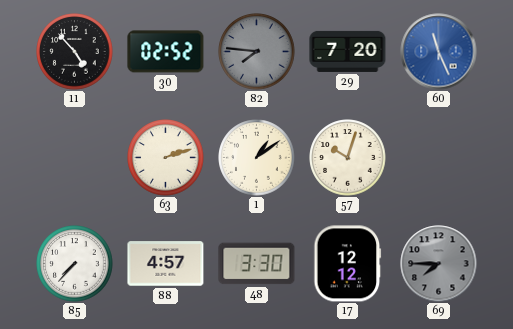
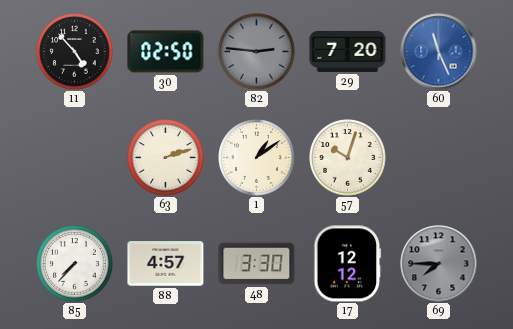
30: 02:52 -> 02:50 (166, 52)
82: 7:46 -> 2:46 (257, 52)
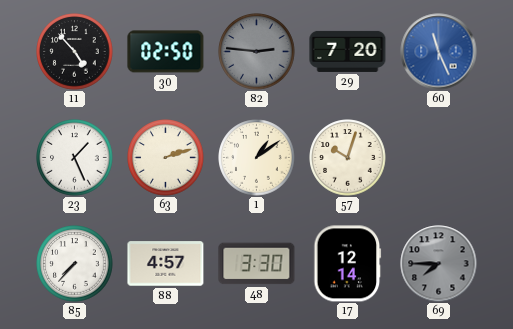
23: none -> 1:26 (75, 158)
17: 12:12 -> 12:14 (348, 264)
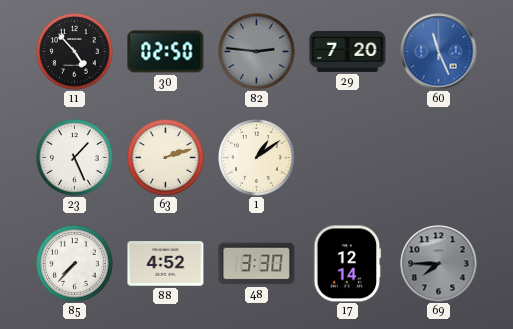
57: 10:03 -> none (348, 158)
88: 4:57 -> 4:52 (166, 264)
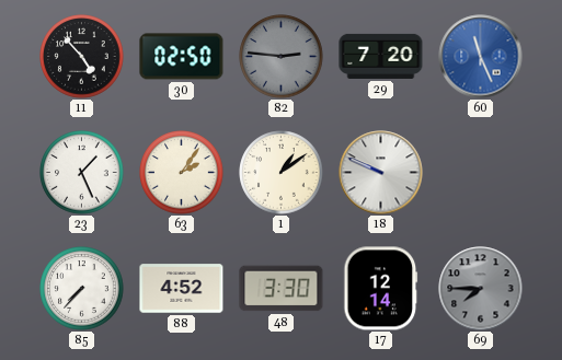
63: 2:12 -> 2:06 (182, 173)
18: none -> 9:49 (381, 173)
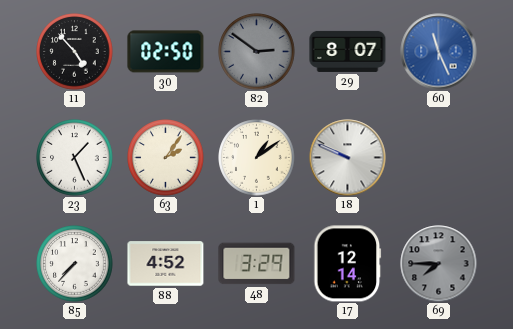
82: 2:46 -> 2:51 (257, 52)
29: 7:20 -> 8:07 (348, 51)
48: 3:30 -> 3:29 (257, 264)
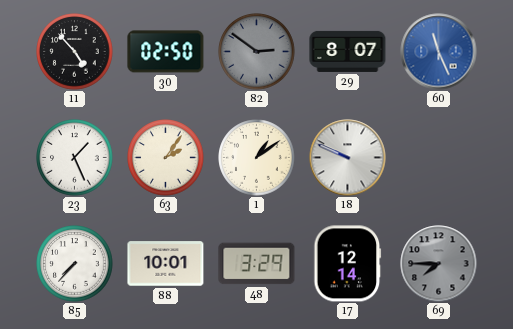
88: 4:52 -> 10:01 (166, 264)
